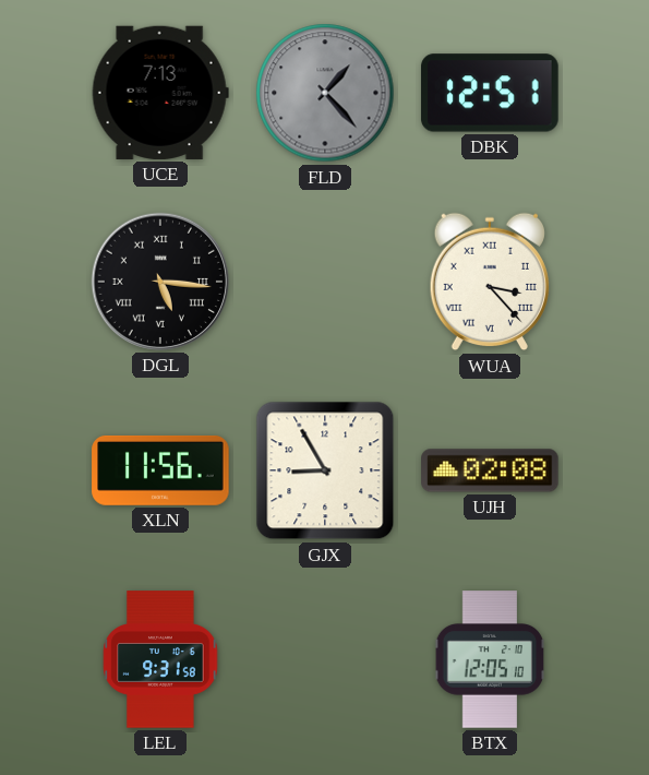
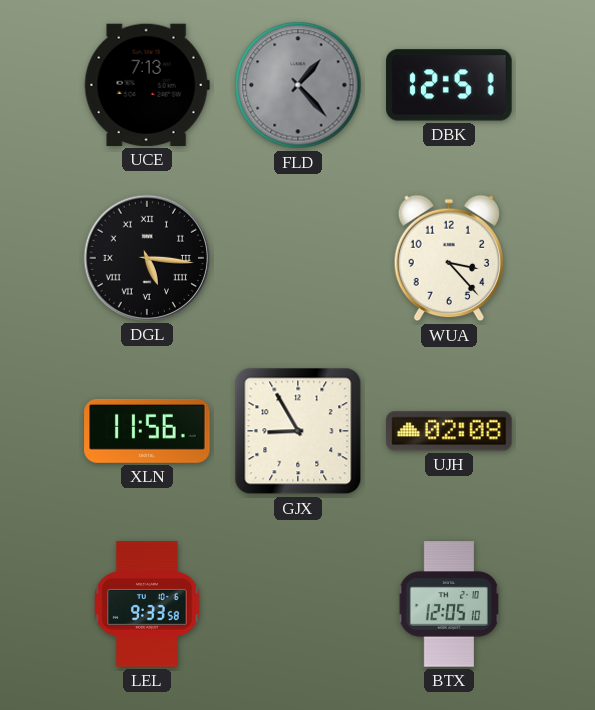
WUA numerals: Roman -> Arabic (448, 258)
LEL: 9:31 -> 9:33 (147, 604)
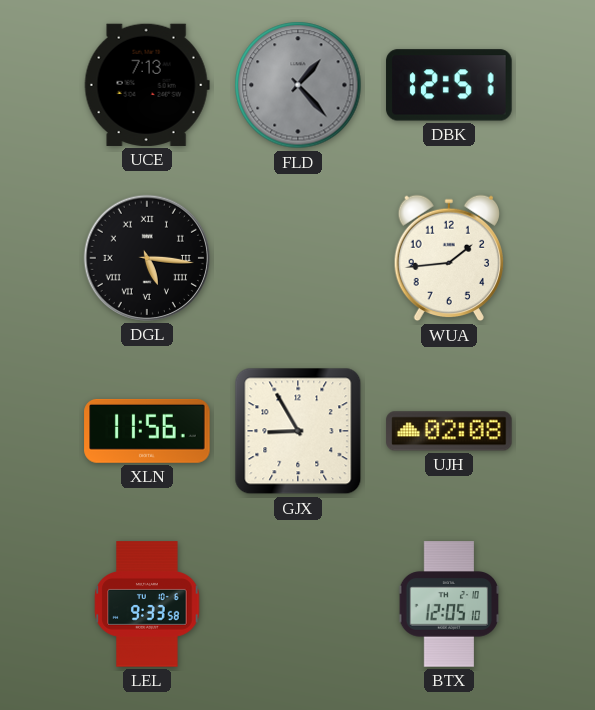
WUA: 3:23 -> 1:44 (448, 258)
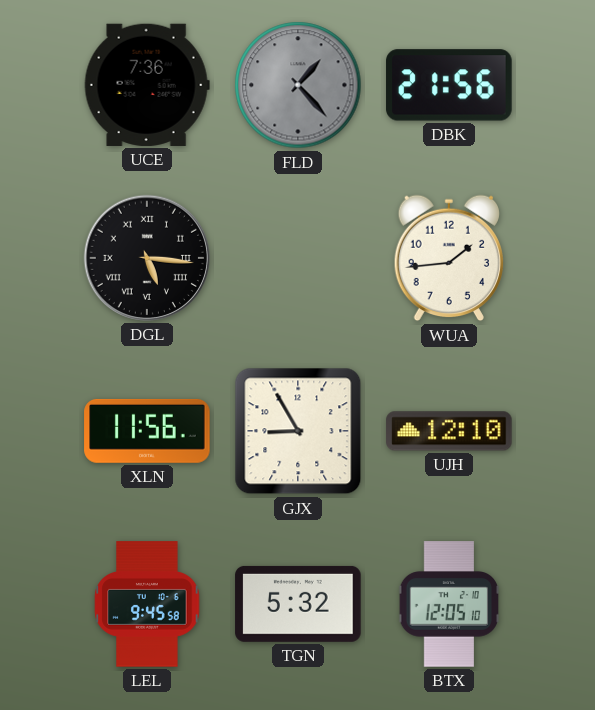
UCE: 7:13 -> 7:36 (147, 85)
DBK: 12:51 -> 21:56 (449, 85)
UJH: 02:08 -> 12:10 (449, 431)
LEL: 9:33 -> 9:45 (147, 604)
TGN: none -> 5:32 (298, 604)
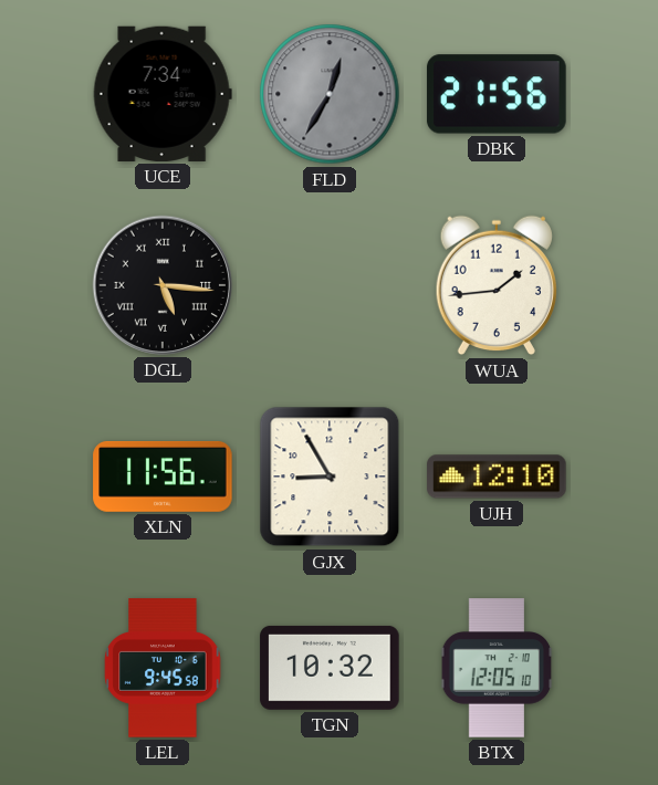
UCE: 7:36 -> 7:34 (163, 94)
FLD: 1:23 -> 12:35 (330, 94)
TGN: 5:32 -> 10:32 (330, 668)
